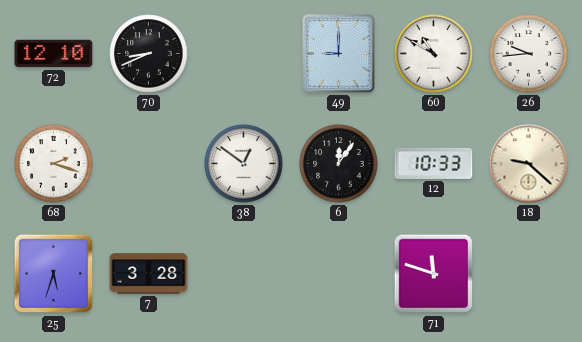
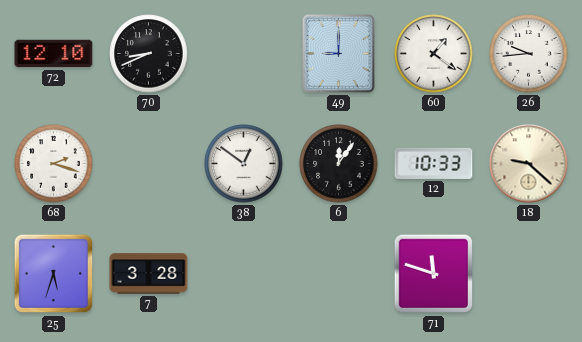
60: 10:50 -> 1:21 (434, 54)
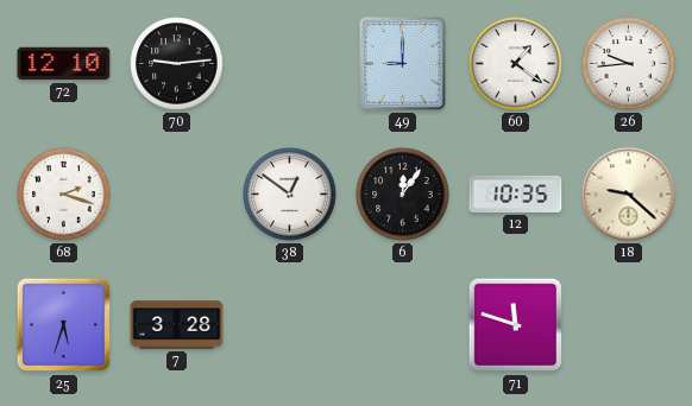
70: 8:41 -> 9:14 (177, 64)
12: 10:33 -> 10:35 (516, 194)
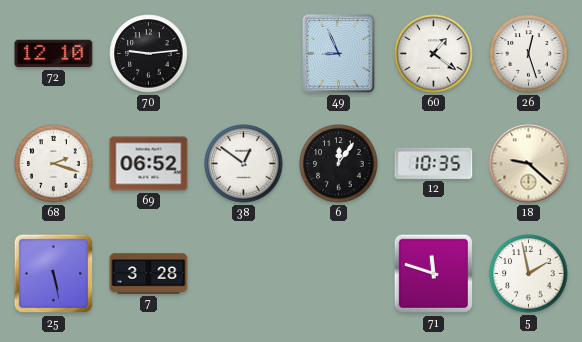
49: 9:00 -> 8:56 (339, 54)
26: 9:44 -> 12:27 (529, 54)
69: none -> 06:52 (149, 164)
25: 5:33 -> 5:28 (54, 274)
5: none -> 1:58 (529, 274)
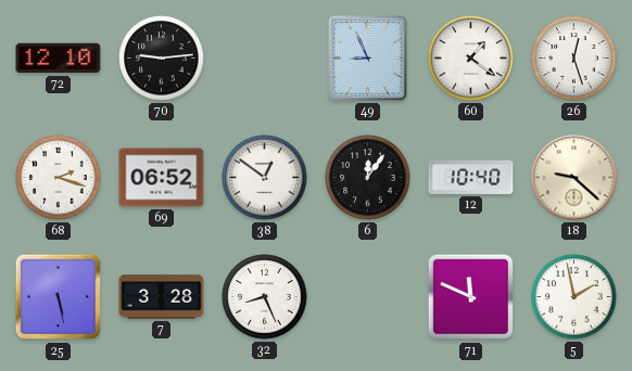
12: 10:35 -> 10:40 (471, 177)
32: none -> 8:26 (265, 297)
71: 11:48 -> 11:49 (471, 297)
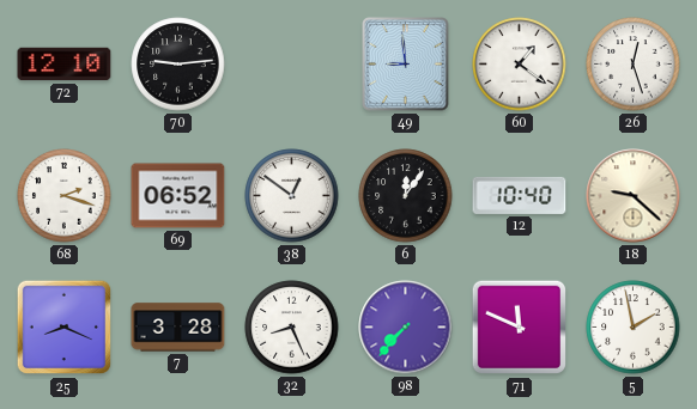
49: 8:56 -> 8:59 (406, 65)
25: 5:28 -> 8:19 (65, 328)
98: none -> 7:37 (406, 328)
